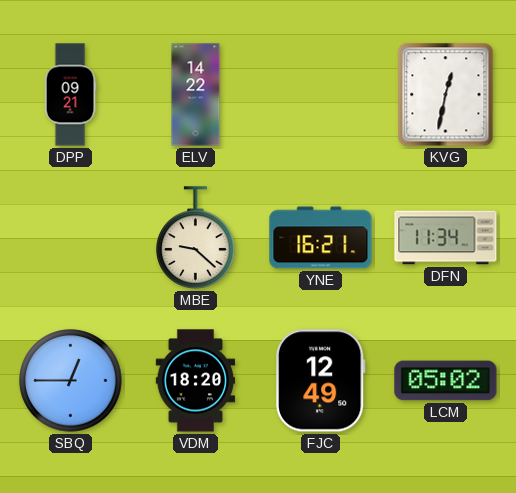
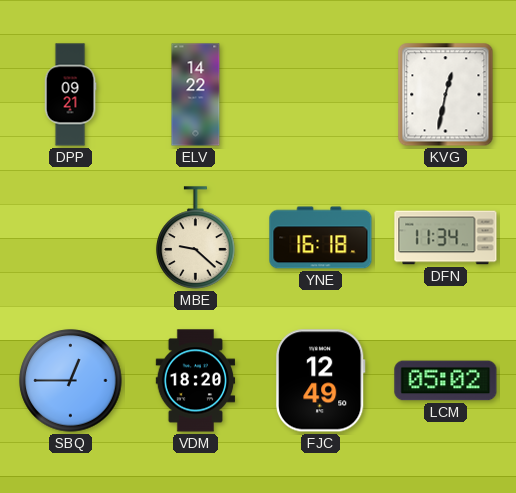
YNE: 16:21 -> 16:18 (321, 238)
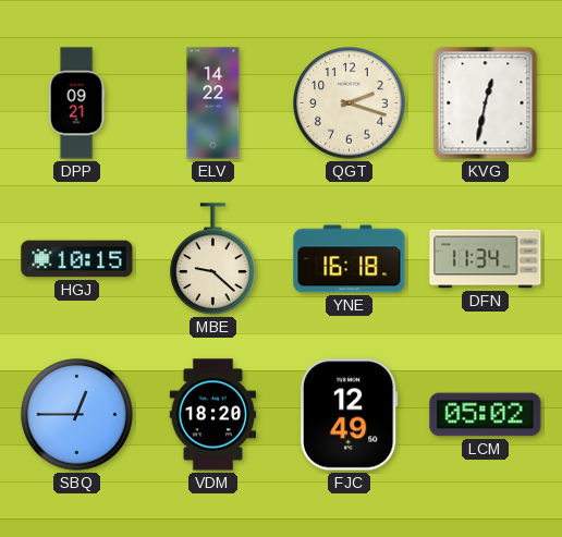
QGT: none -> 2:18 (350, 103)
HGJ: none -> 10:15 (77, 259)
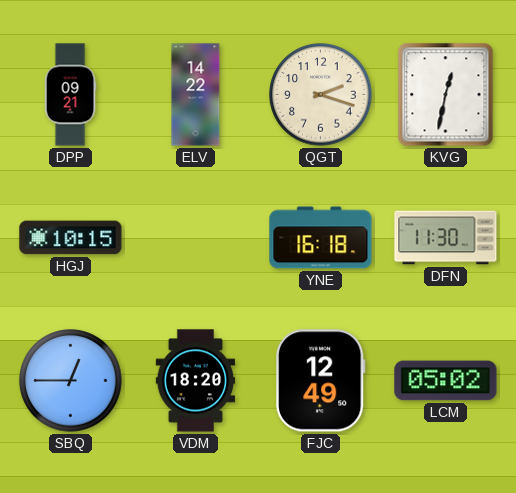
MBE: 9:22 -> none (213, 259)
DFN: 11:34 -> 11:30 (446, 238)
